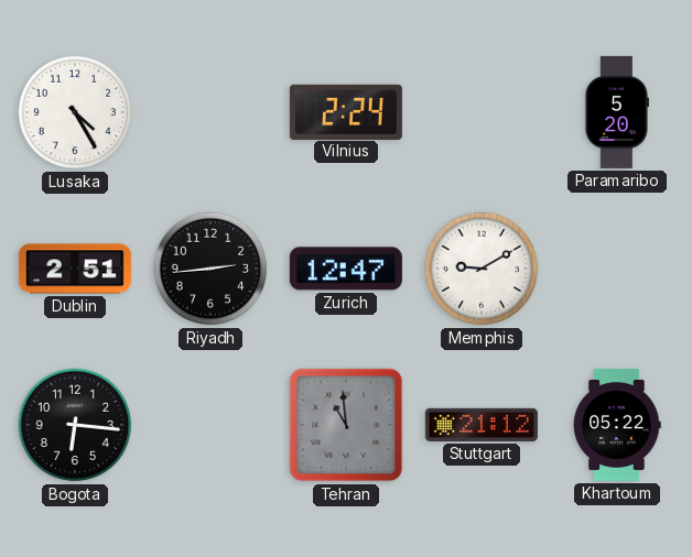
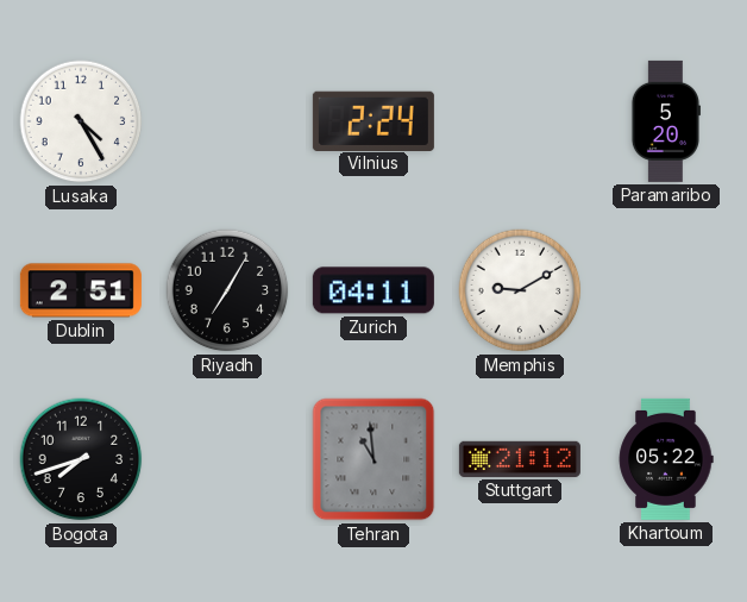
Riyadh: 2:44 -> 7:05 (227, 290)
Zurich: 12:47 -> 04:11 (373, 290)
Bogota: 6:16 -> 7:42 (81, 459)
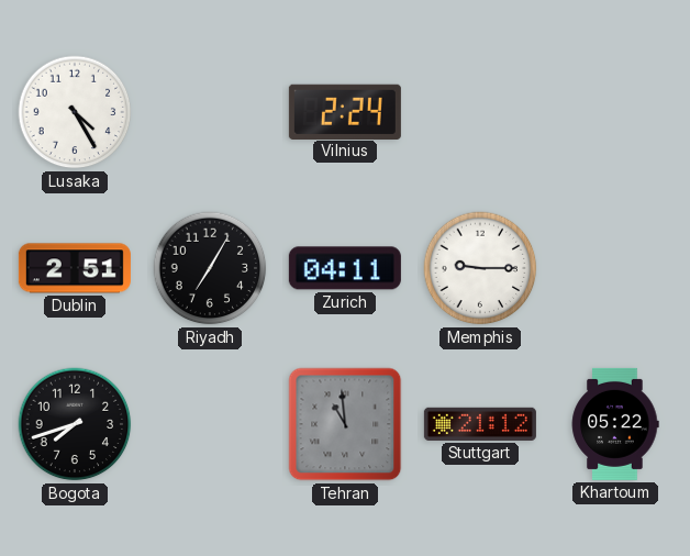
Paramaribo: 5:20 -> none (665, 121)
Memphis: 9:10 -> 9:15 (480, 268)
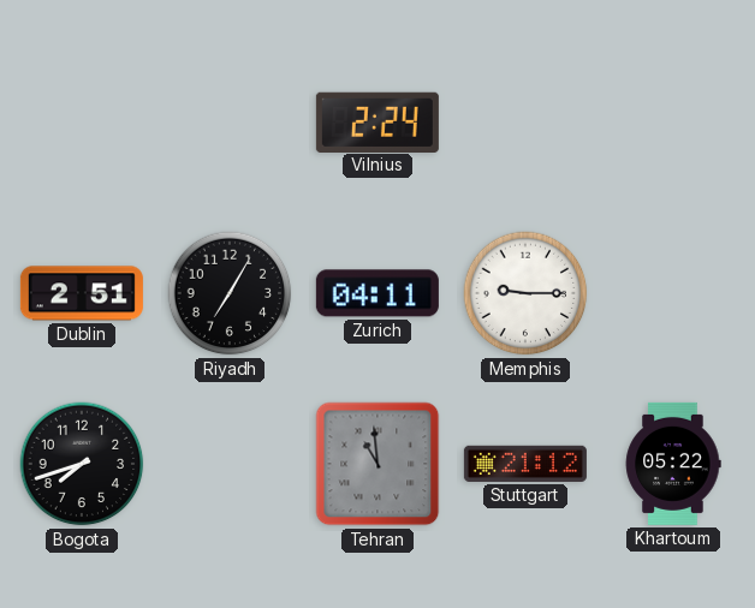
Lusaka: 4:25 -> none (75, 112)
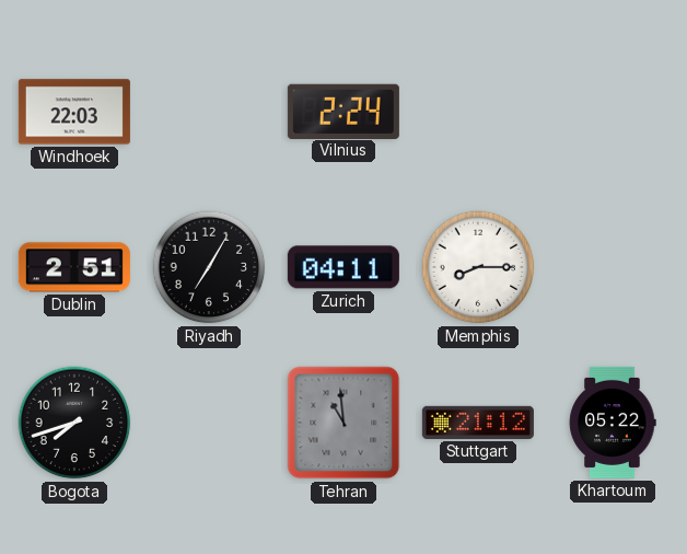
Windhoek: none -> 22:03 (74, 112)
Memphis: 9:15 -> 8:15 (478, 267)
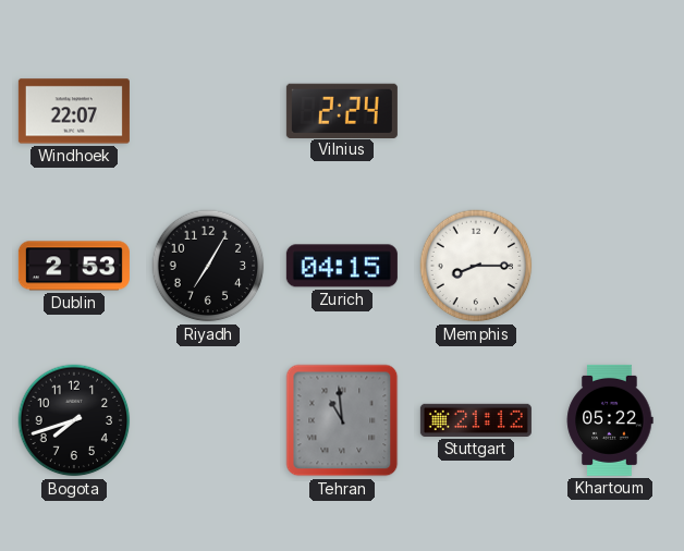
Windhoek: 22:03 -> 22:07 (74, 111)
Dublin: 2:51 -> 2:53 (74, 266)
Zurich: 04:11 -> 04:15 (342, 266)
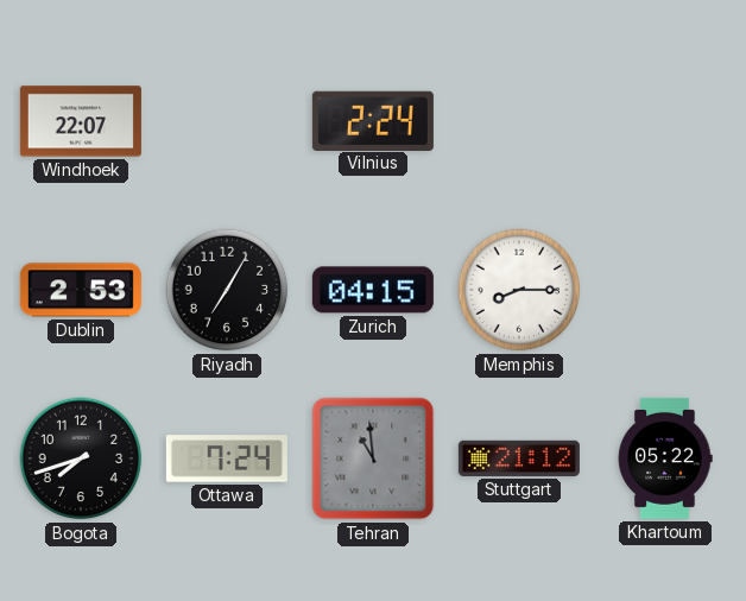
Ottawa: none -> 7:24 (227, 458)
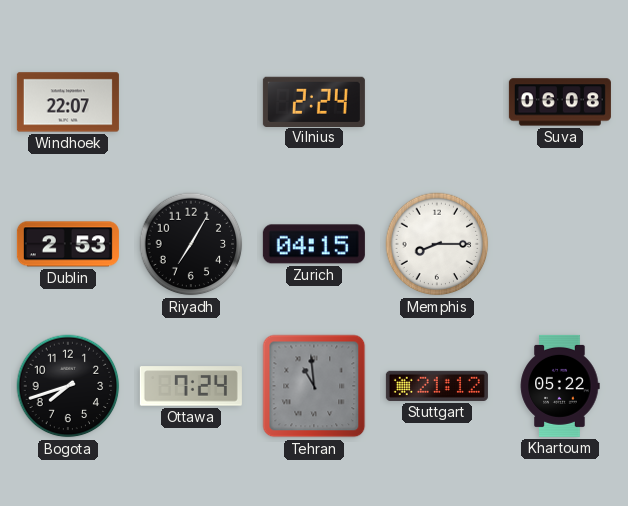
Suva: none -> 06:08 (560, 102)
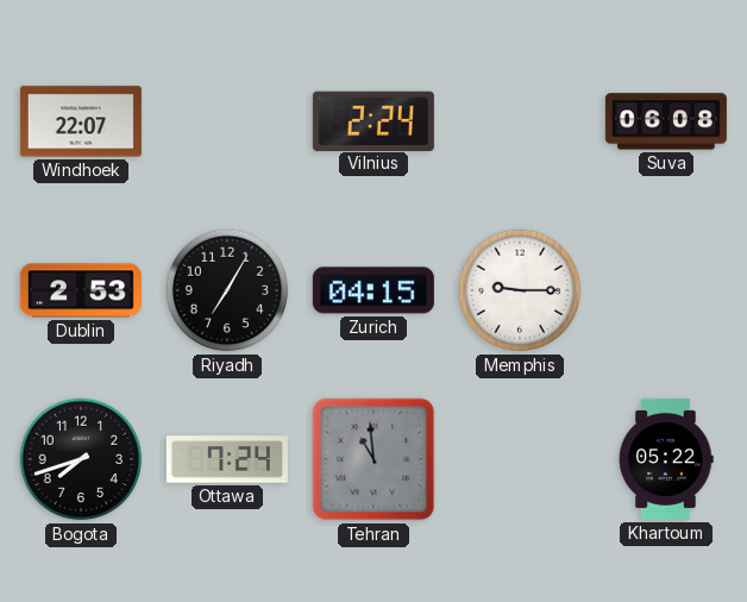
Memphis: 8:15 -> 9:15 (520, 290)
Stuttgart: 21:12 -> none (437, 386)
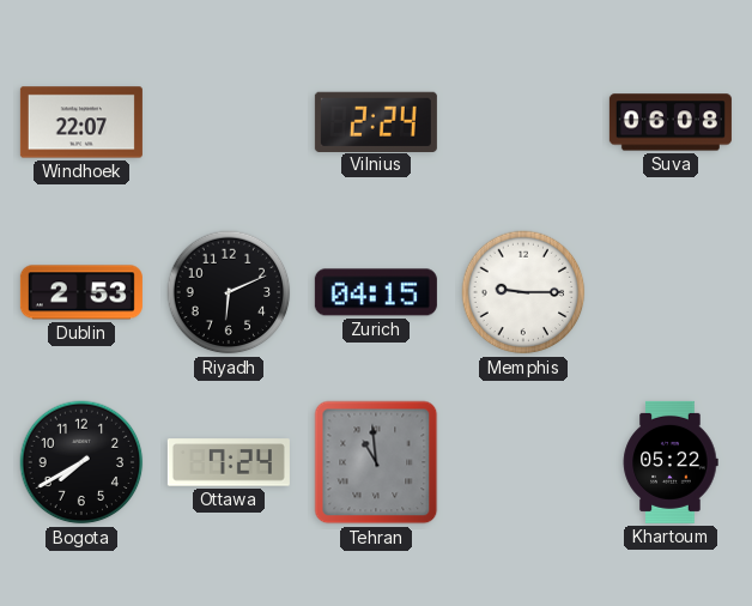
Riyadh: 7:05 -> 6:11 (229, 292)
Bogota: 7:42 -> 7:40 (81, 462)
